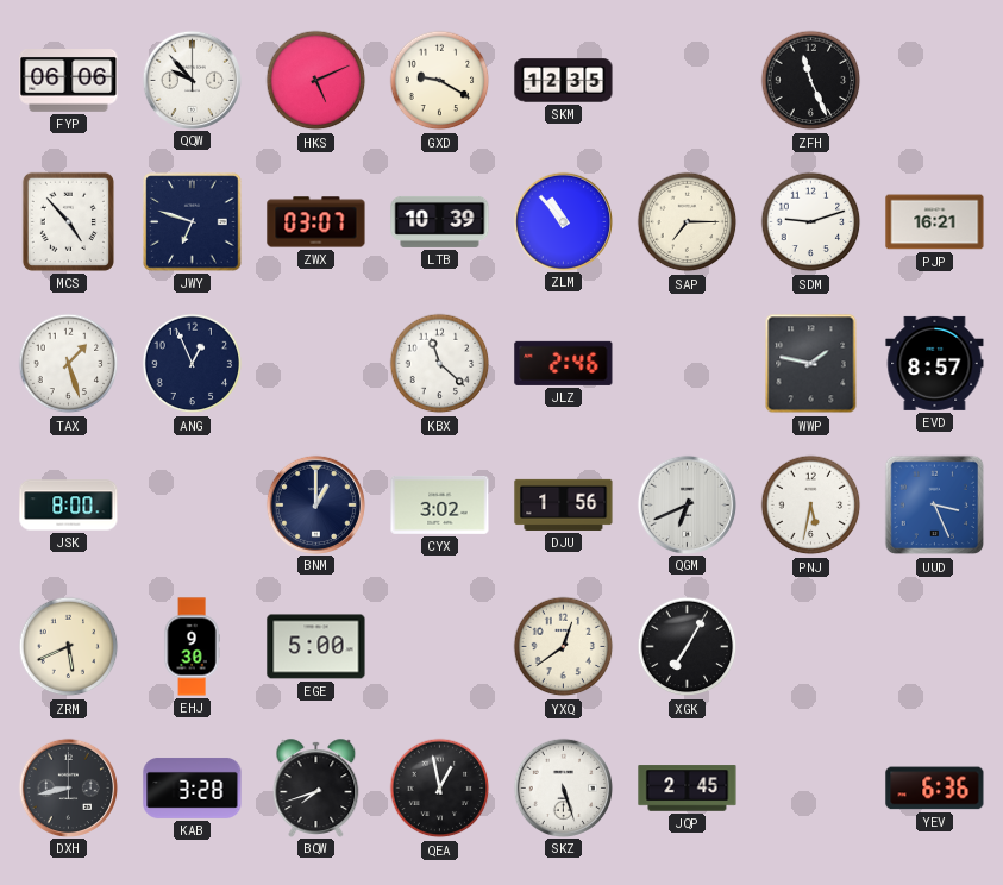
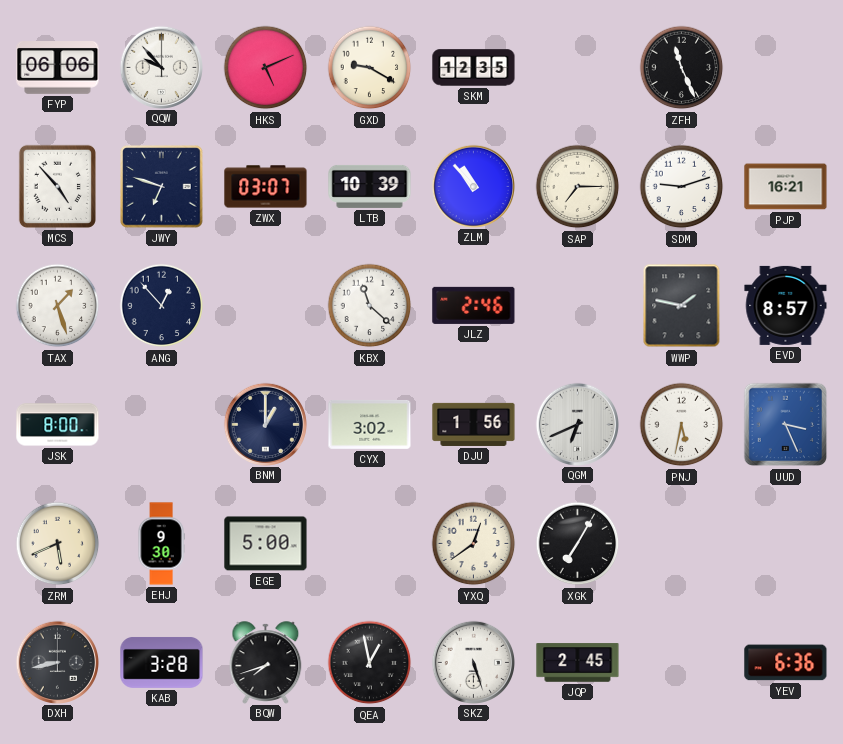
ANG: 12:56 -> 12:53 (162, 306)
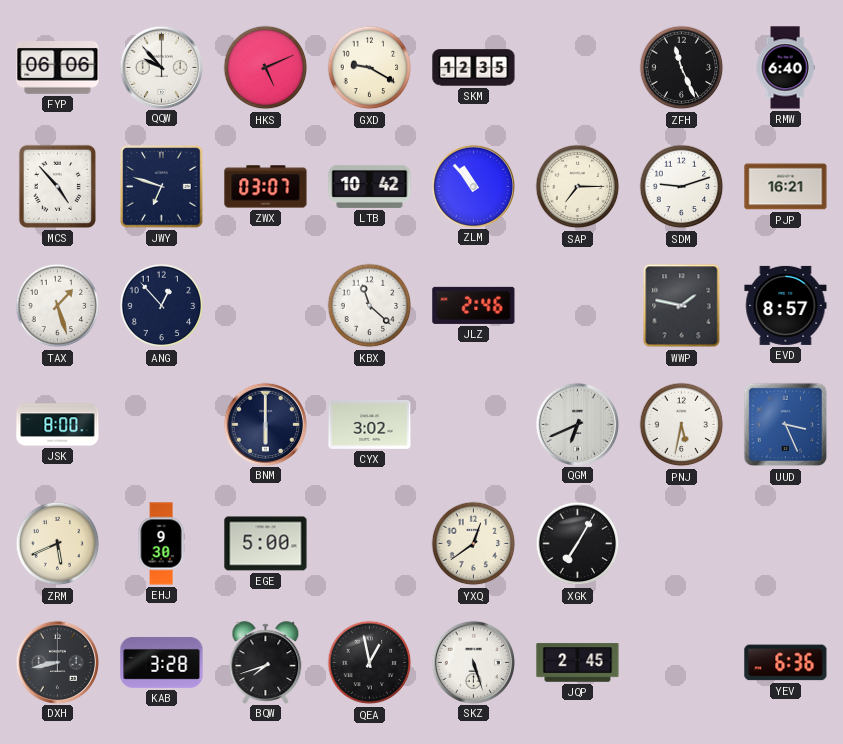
RMW: none -> 6:40 (785, 68)
LTB: 10:39 -> 10:42 (370, 186)
BNM: 1:00 -> 6:00 (265, 424)
DJU: 1:56 -> none (474, 424)
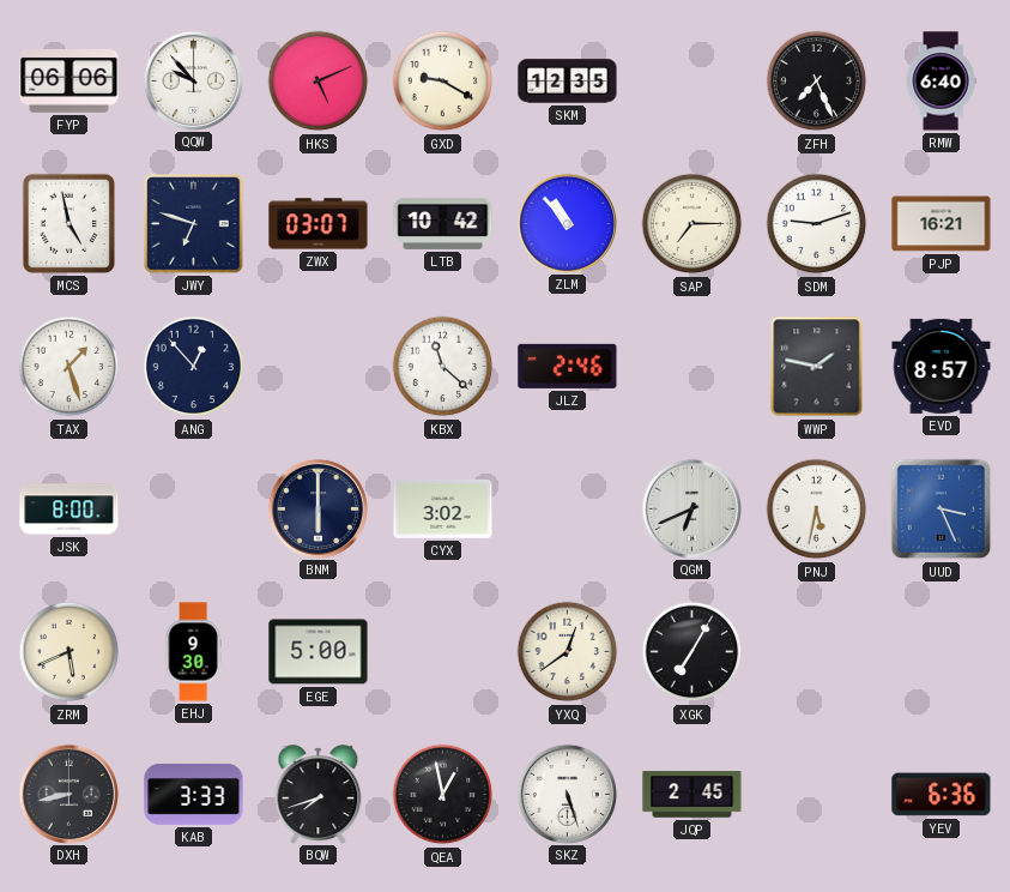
ZFH: 11:26 -> 7:26 (817, 82)
MCS: 4:53 -> 4:58 (68, 223)
KAB: 3:28 -> 3:33 (194, 794)
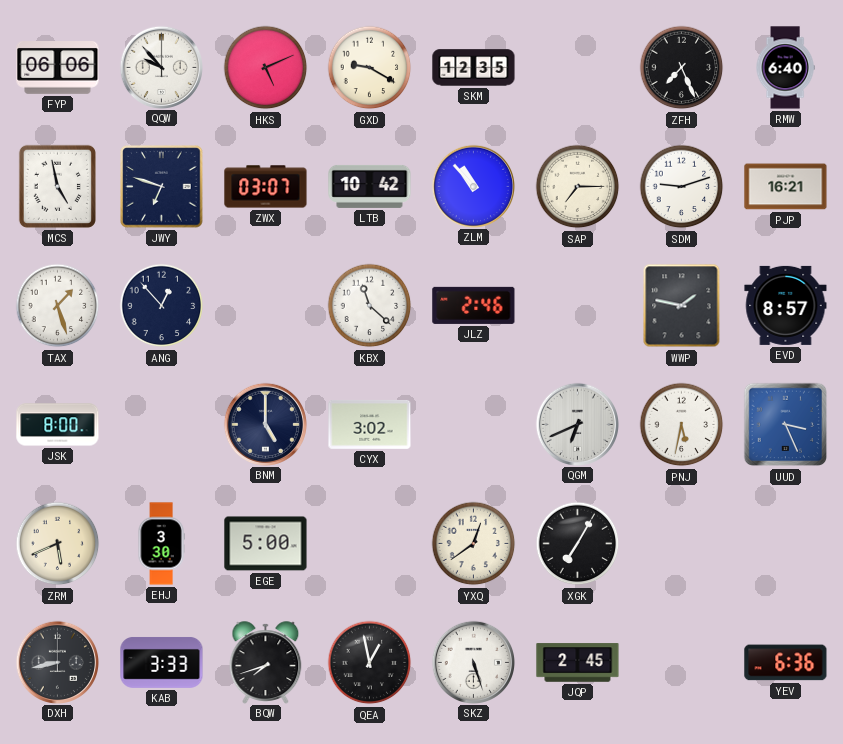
BNM: 6:00 -> 5:00 (265, 424)
EHJ: 9:30 -> 3:30 (161, 544)
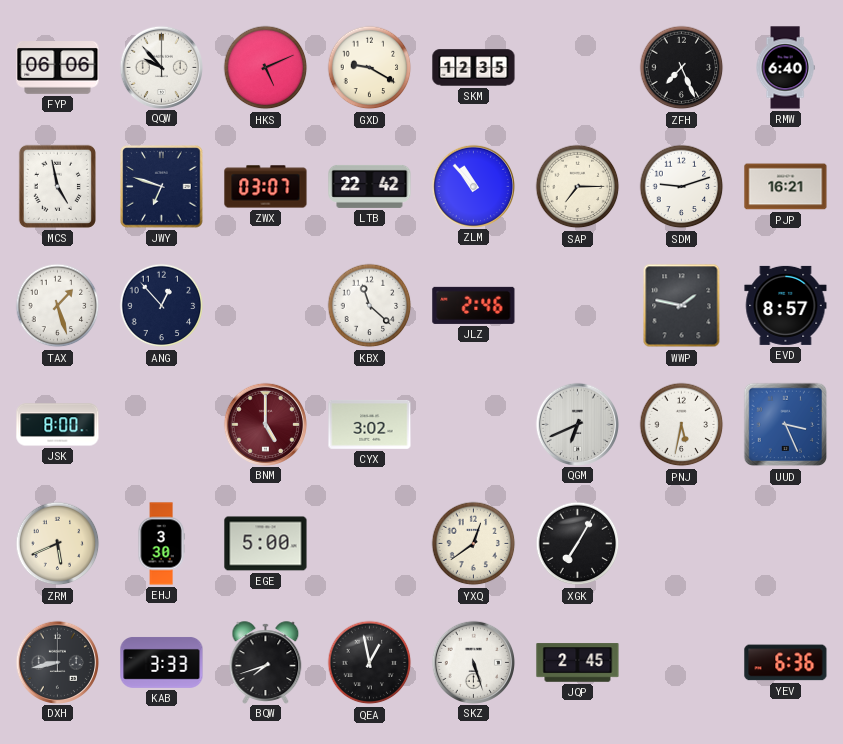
LTB: 10:42 -> 22:42 (370, 186)
BNM dial: navy -> burgundy (265, 424)
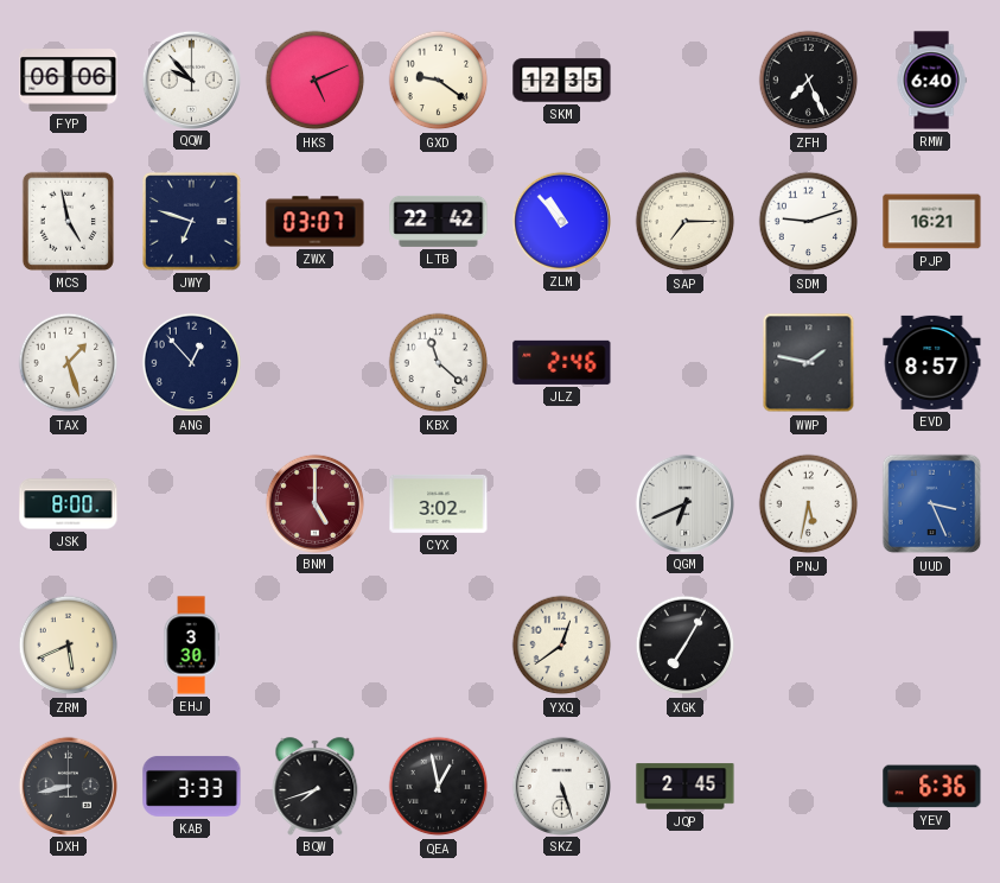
GXD: 9:20 -> 9:21 (439, 81)
EGE: 5:00 -> none (266, 544)
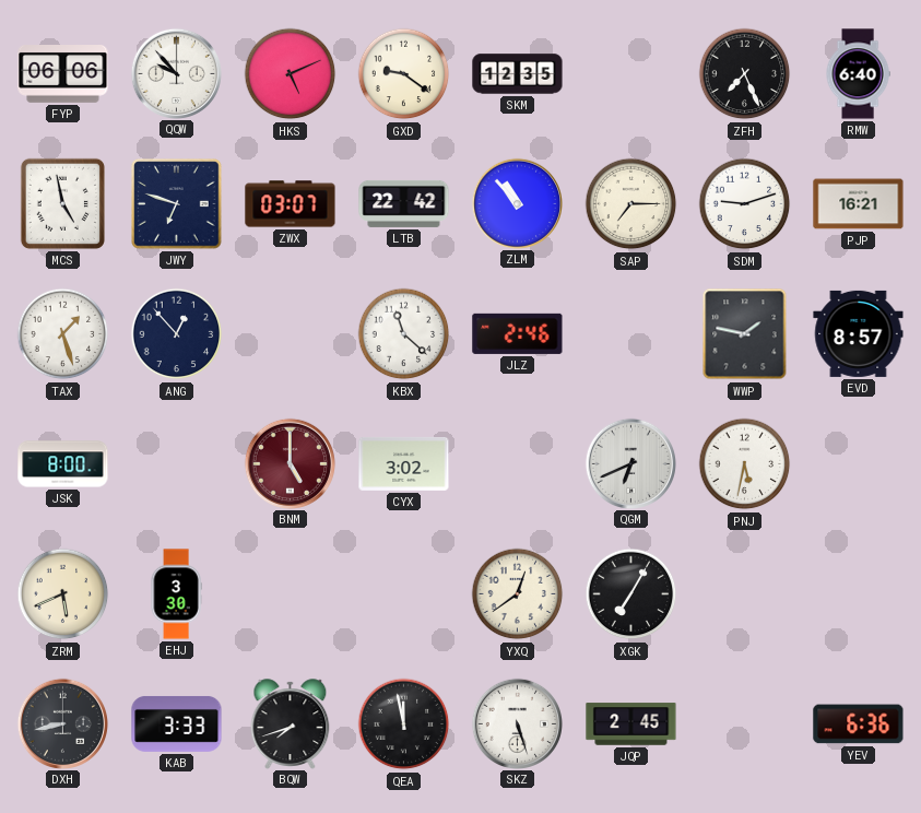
UUD: 3:26 -> none (932, 504)
QEA: 12:58 -> 11:58 (404, 724)
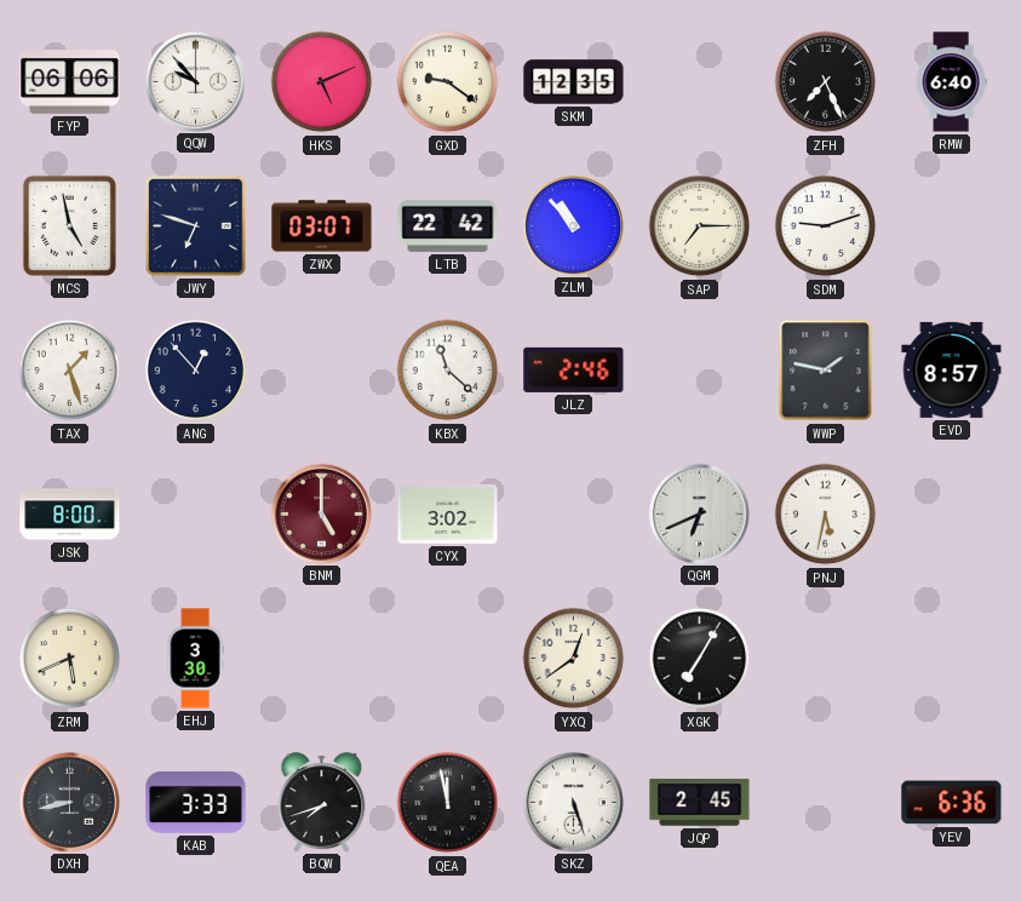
PJP: 16:21 -> none (859, 204)
